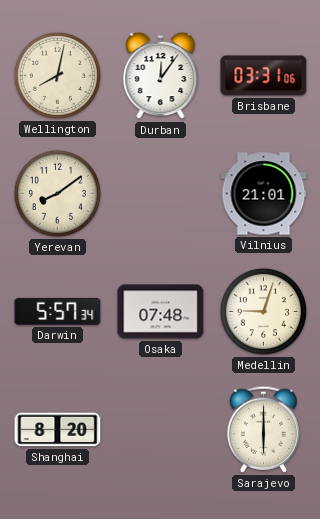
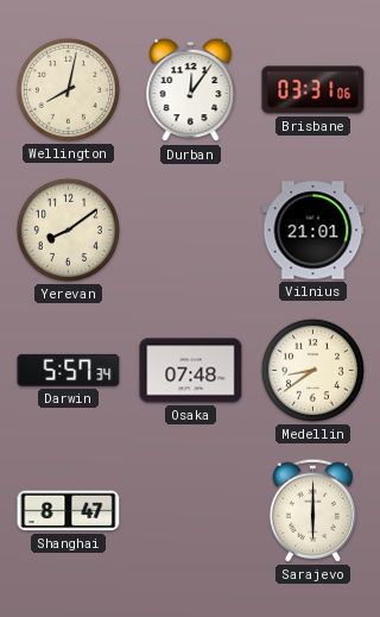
Medellin: 9:03 -> 8:39 (312, 370)
Shanghai: 8:20 -> 8:47 (69, 511)
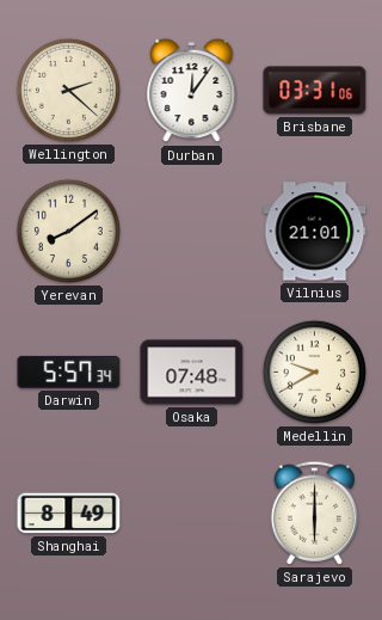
Wellington: 8:02 -> 2:22 (68, 90)
Medellin: 8:39 -> 9:40 (314, 372)
Shanghai: 8:47 -> 8:49 (69, 514)
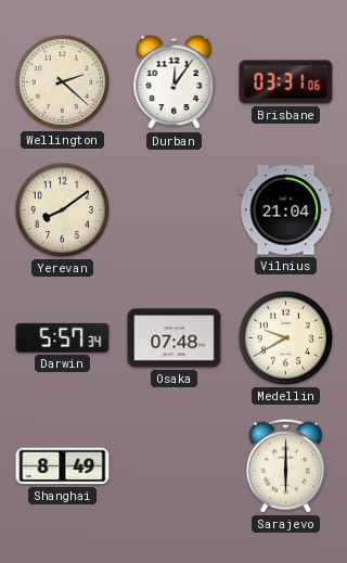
Vilnius: 21:01 -> 21:04 (286, 210)
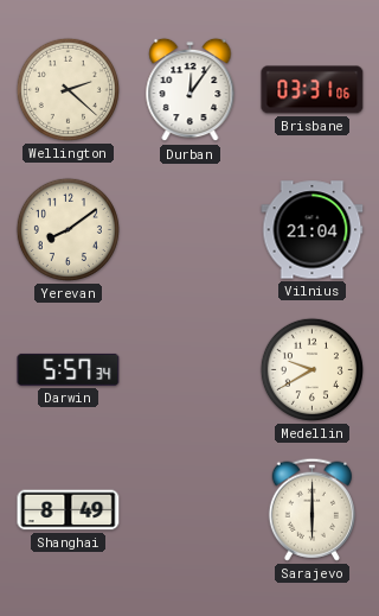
Osaka: 07:48 -> none (175, 338)
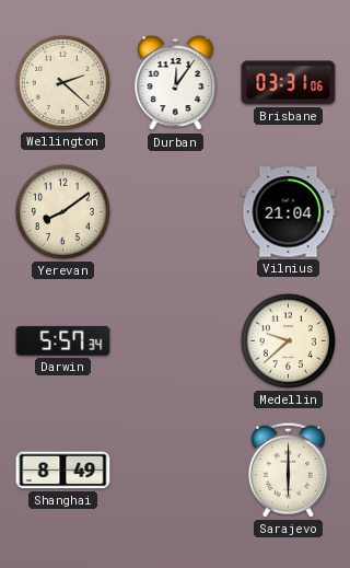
Medellin: 9:40 -> 9:38 (288, 340)
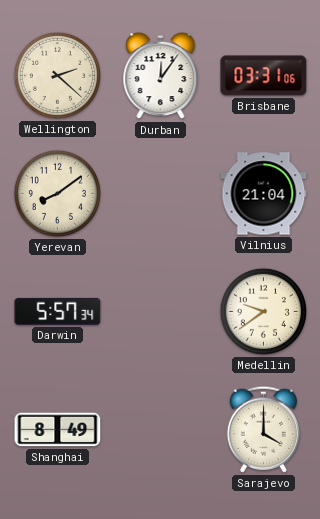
Medellin: 9:38 -> 9:39 (263, 311)
Sarajevo: 6:00 -> 4:00 (263, 429)
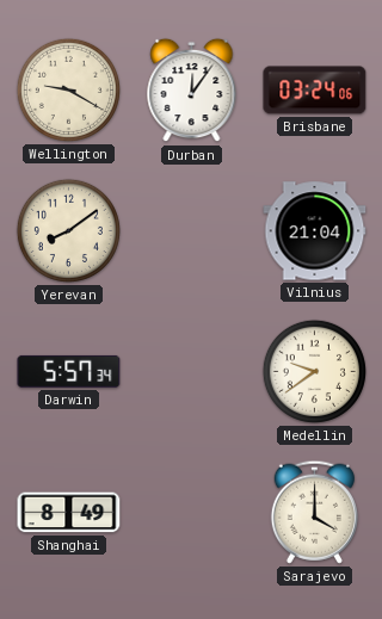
Wellington: 2:22 -> 9:20 (68, 89)
Brisbane: 03:31 -> 03:24 (315, 91)
